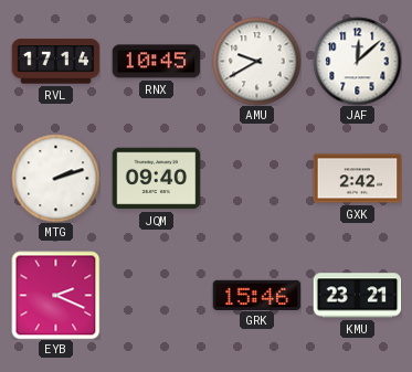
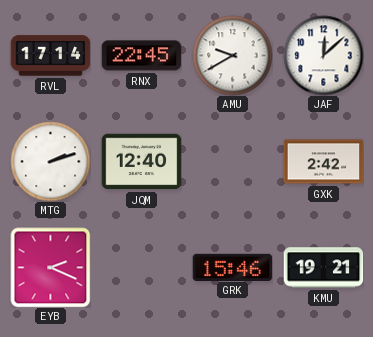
RNX: 10:45 -> 22:45 (141, 56)
JQM: 09:40 -> 12:40 (141, 162)
KMU: 23:21 -> 19:21 (323, 268)
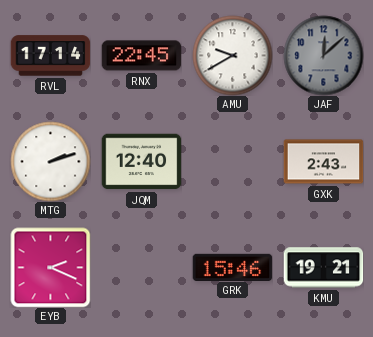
JAF dial: white -> grey (323, 55)
GXK: 2:42 -> 2:43 (323, 162)
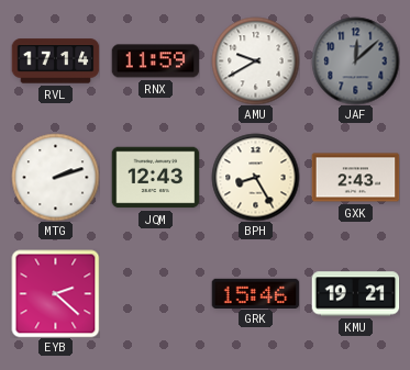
RNX: 22:45 -> 11:59 (155, 61)
JQM: 12:40 -> 12:43 (155, 178)
BPH: none -> 8:25 (255, 177)
EYB: 2:19 -> 2:22 (55, 293)
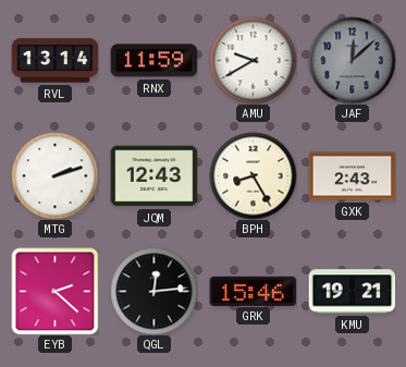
RVL: 17:14 -> 13:14 (54, 61)
QGL: none -> 12:14 (153, 291)
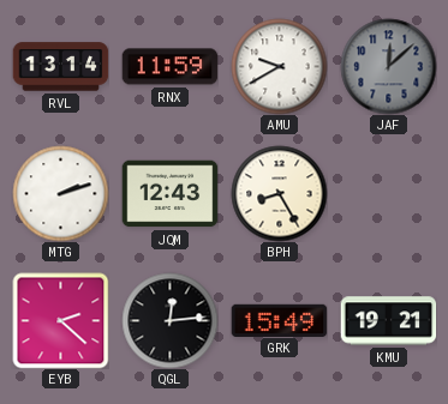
GXK: 2:43 -> none (352, 176)
GRK: 15:46 -> 15:49 (279, 320)
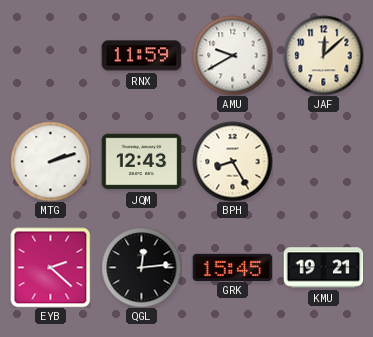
RVL: 13:14 -> none (60, 67)
JAF dial: grey -> cream (323, 55)
GRK: 15:49 -> 15:45 (232, 267)
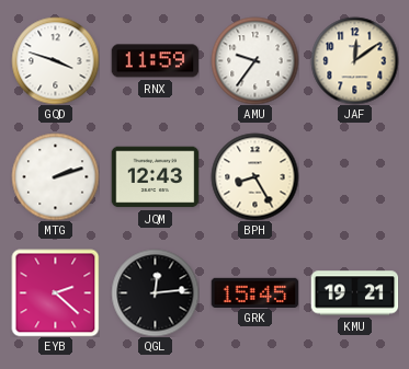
GQD: none -> 3:48 (55, 60)
AMU: 9:40 -> 9:36 (254, 60)
JAF: 12:08 -> 12:09 (354, 60)
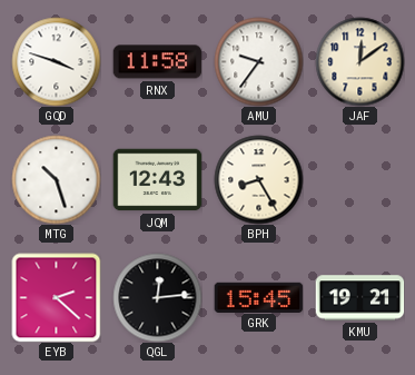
RNX: 11:59 -> 11:58 (157, 62)
MTG: 2:12 -> 10:27 (56, 179)
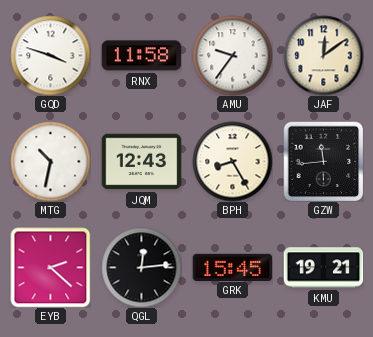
MTG: 10:27 -> 10:32 (50, 161)
GZW: none -> 11:44 (323, 161)
